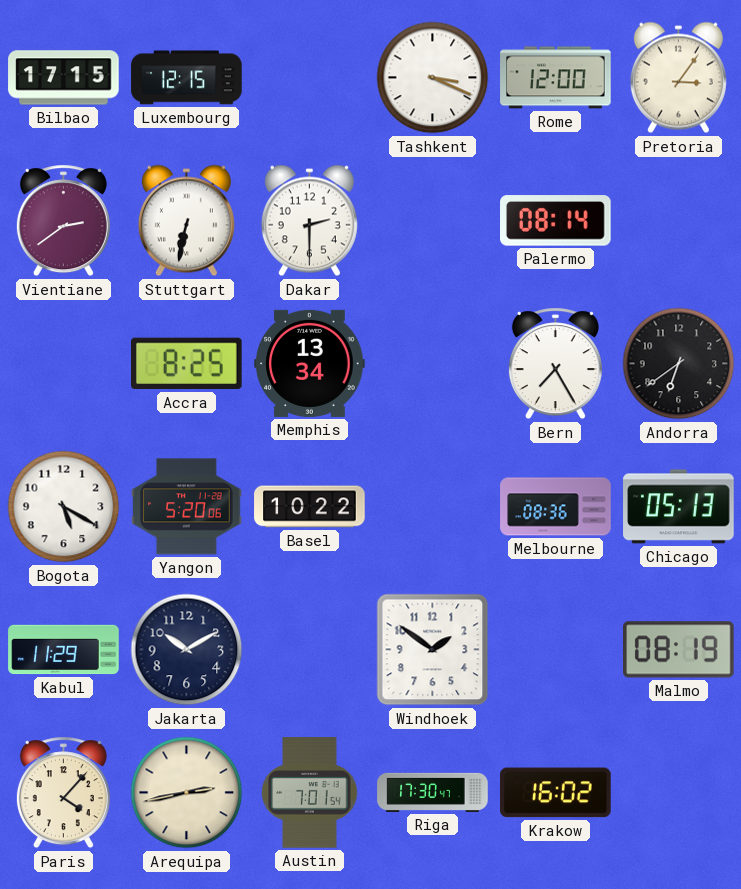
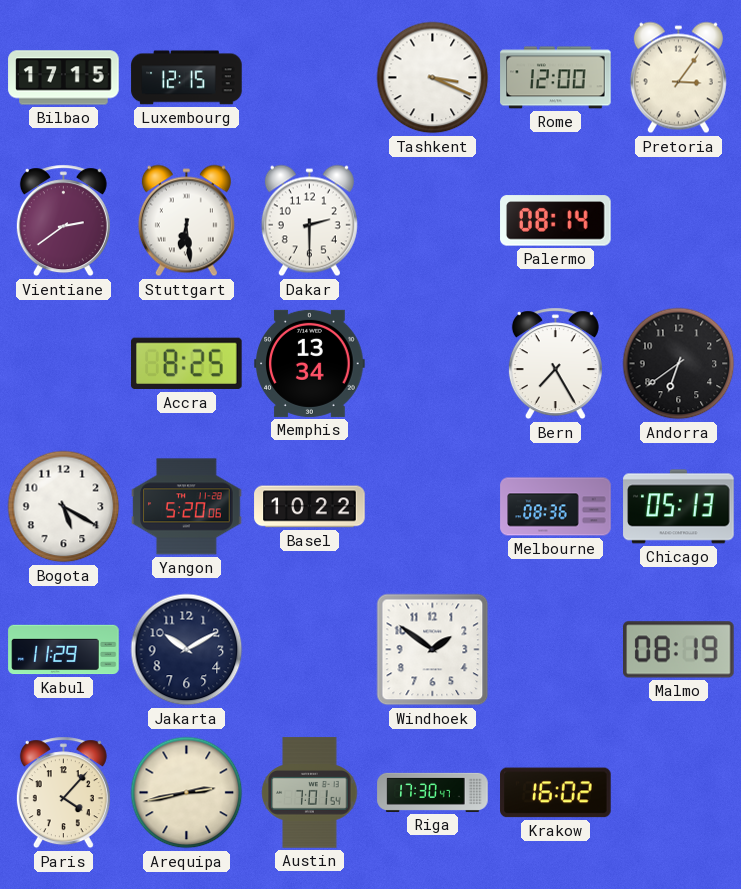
Stuttgart: 6:32 -> 6:29 (186, 221)
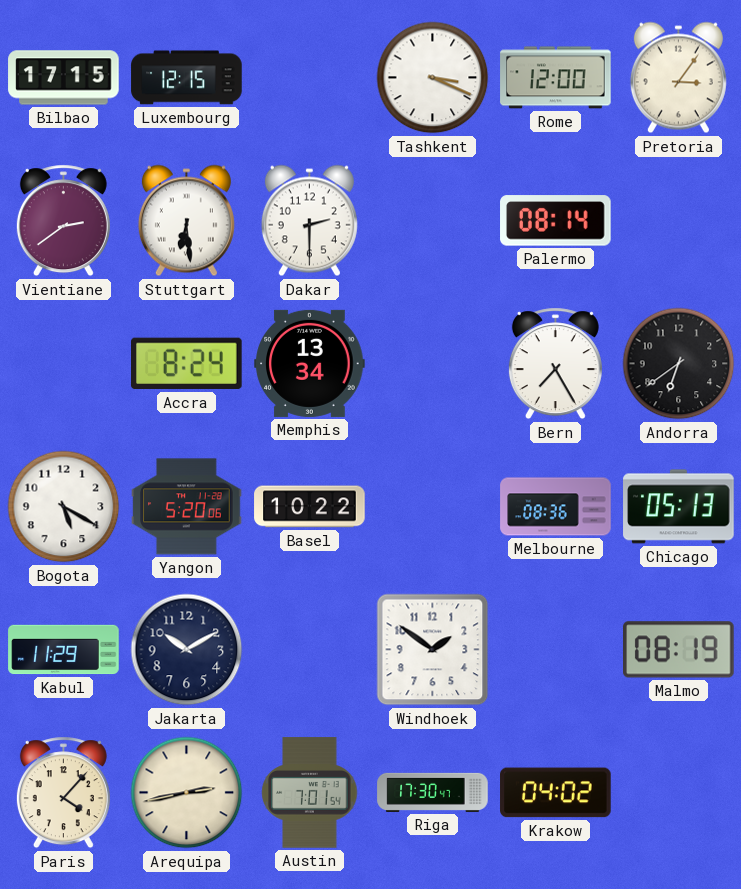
Accra: 8:25 -> 8:24 (187, 364)
Krakow: 16:02 -> 04:02 (556, 793)
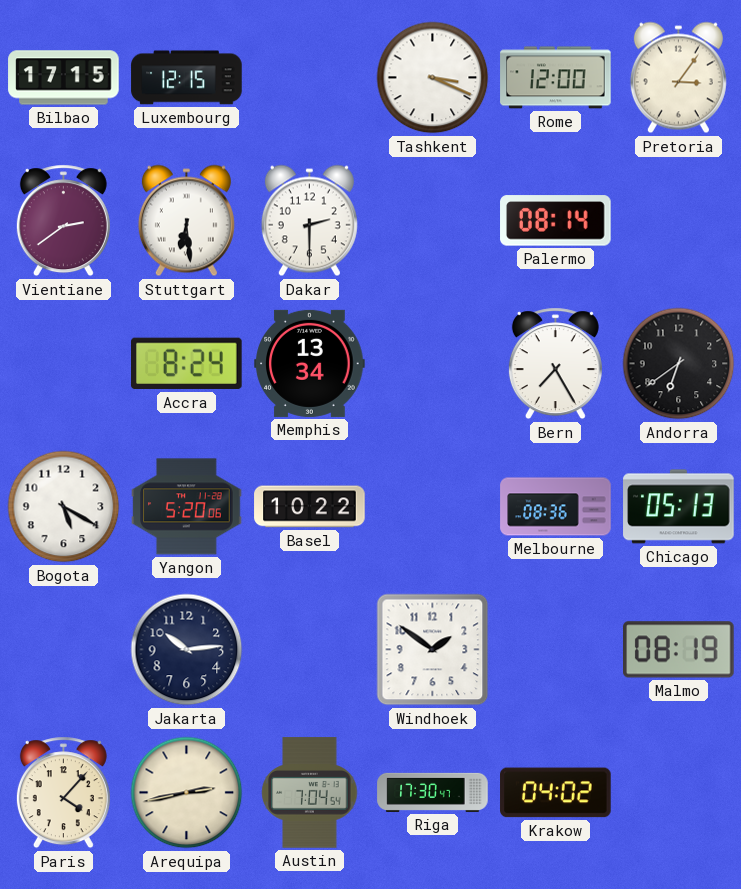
Kabul: 11:29 -> none (64, 650)
Jakarta: 10:10 -> 10:14 (187, 650)
Austin: 7:01 -> 7:04 (310, 793)
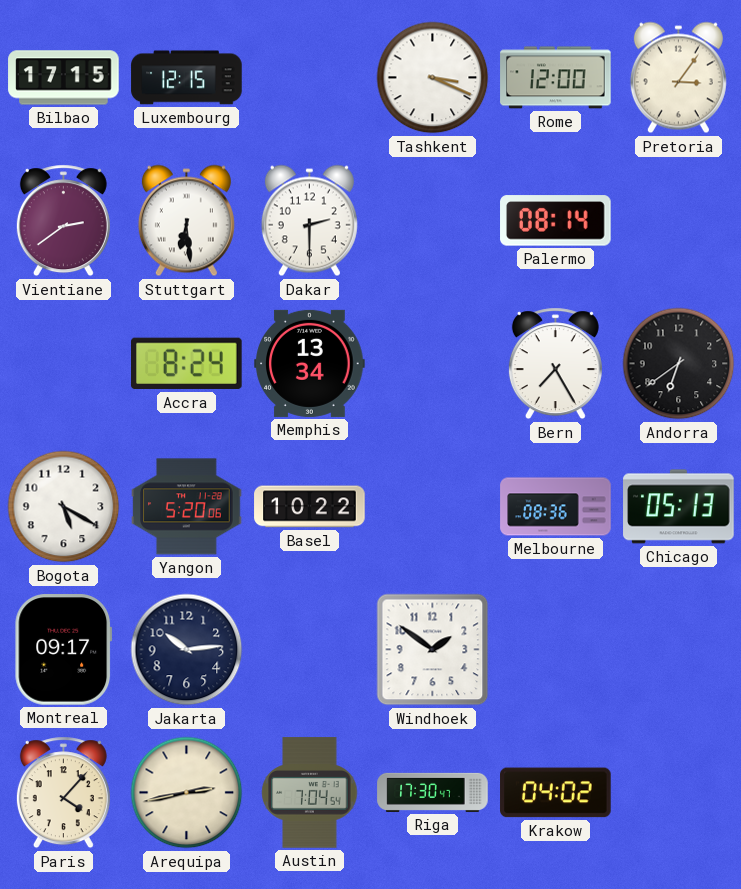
Montreal: none -> 09:17 (64, 650)
Malmo: 08:19 -> none (679, 650)
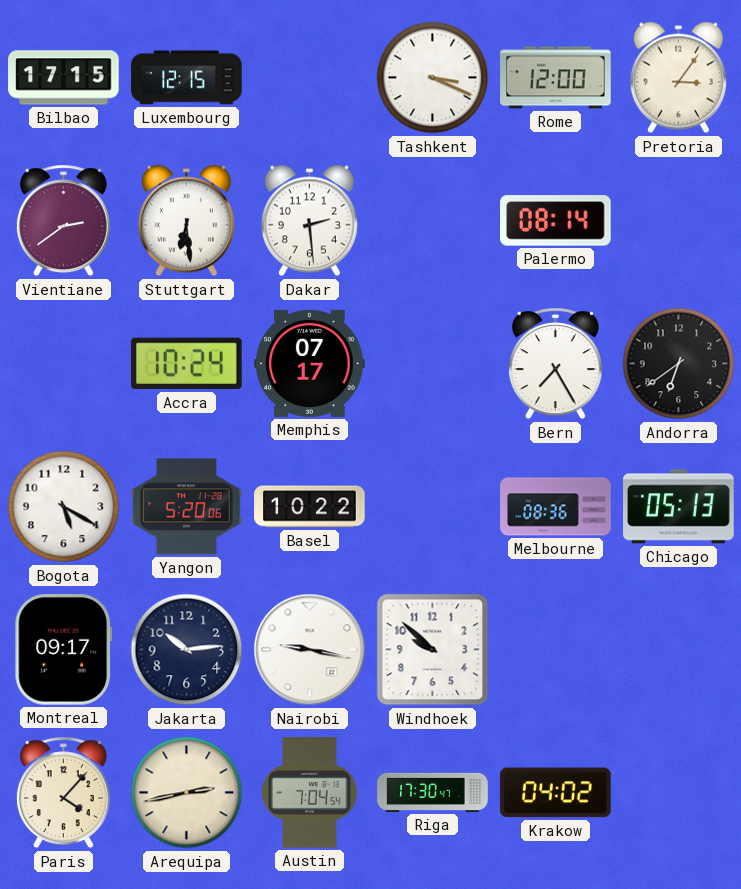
Dakar: 2:30 -> 2:29 (309, 221)
Accra: 8:24 -> 10:24 (187, 364)
Memphis: 13:34 -> 07:17 (310, 363)
Nairobi: none -> 9:17 (310, 650)
Windhoek: 1:51 -> 9:52 (433, 650)
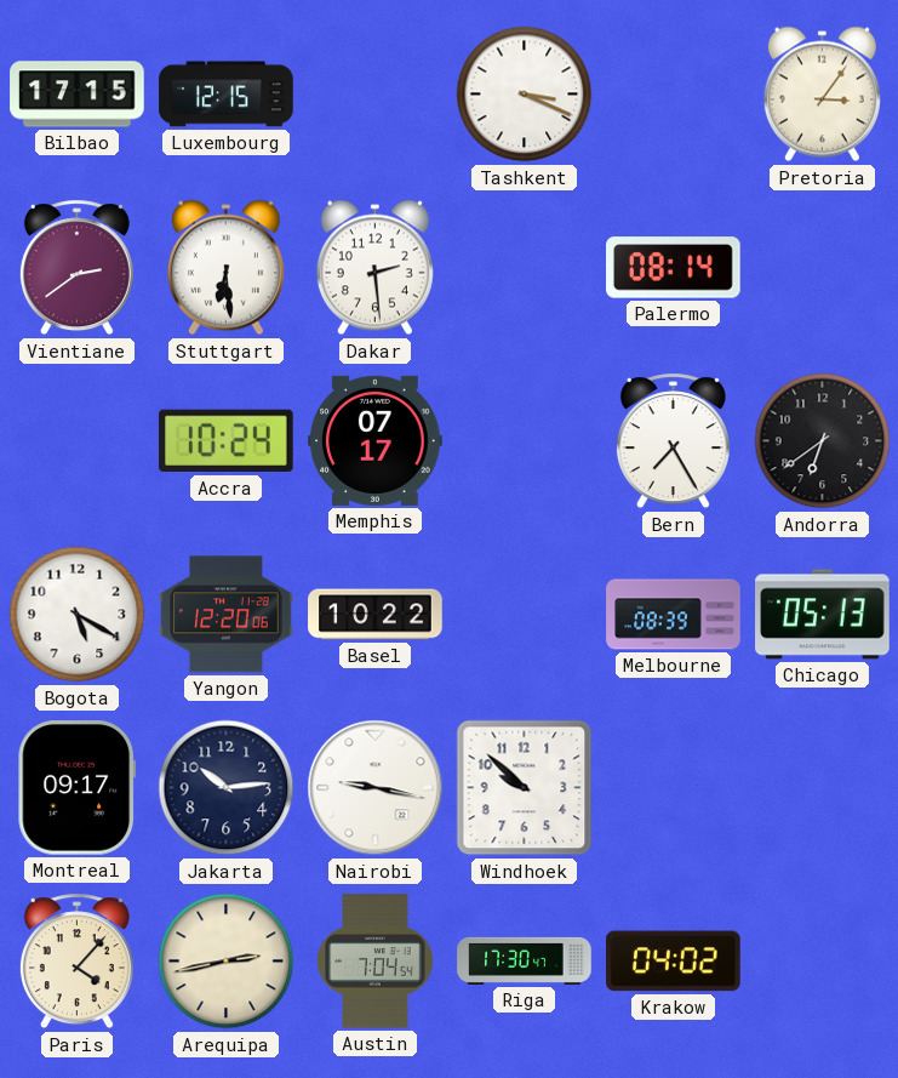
Rome: 12:00 -> none (556, 78)
Yangon: 5:20 -> 12:20 (227, 615)
Melbourne: 08:36 -> 08:39 (674, 615)
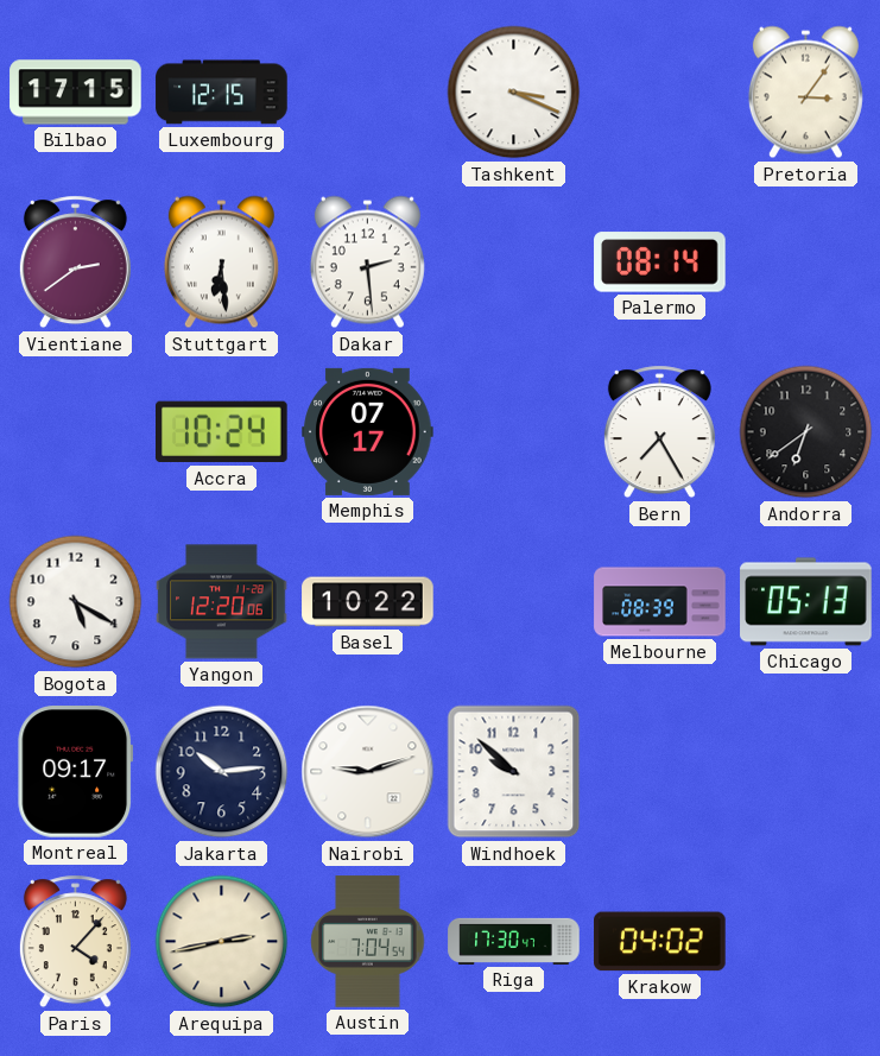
Nairobi: 9:17 -> 9:12 (368, 772)
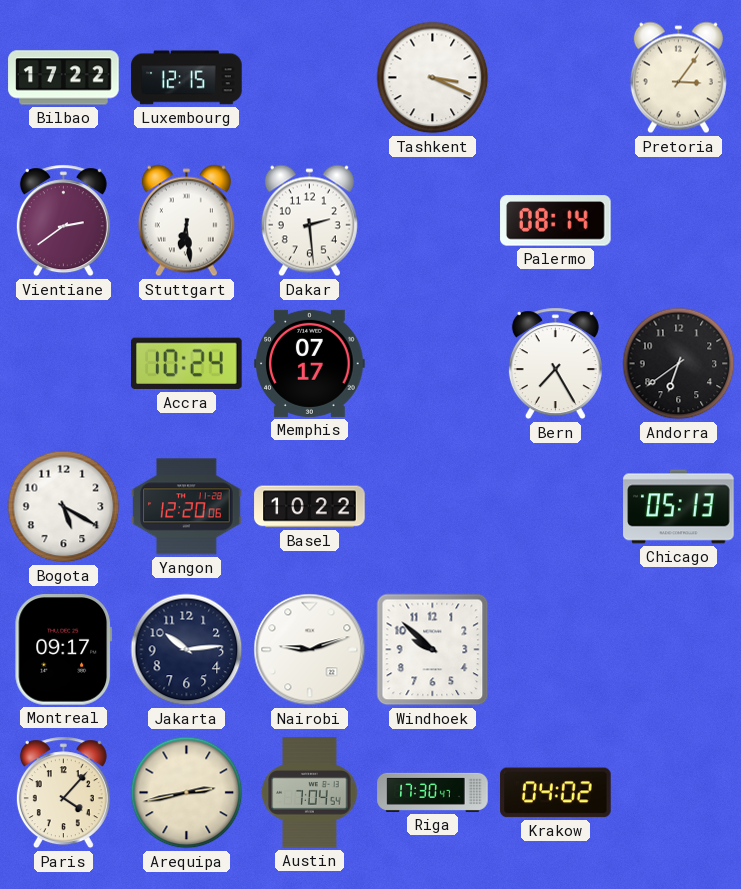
Bilbao: 17:15 -> 17:22 (64, 78)
Melbourne: 08:39 -> none (660, 602)
